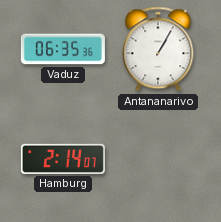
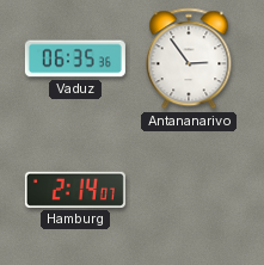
Antananarivo: 1:05 -> 2:54 (189, 58)
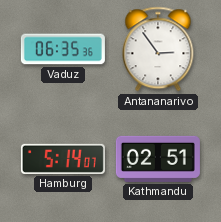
Hamburg: 2:14 -> 5:14 (63, 159)
Kathmandu: none -> 02:51 (158, 159)
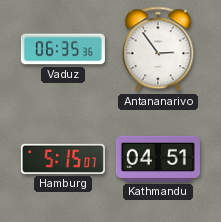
Hamburg: 5:14 -> 5:15 (63, 159)
Kathmandu: 02:51 -> 04:51 (158, 159)
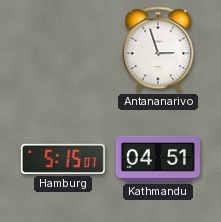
Vaduz: 06:35 -> none (63, 49)
Antananarivo: 2:54 -> 2:57 (158, 49)
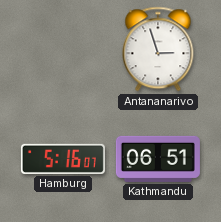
Hamburg: 5:15 -> 5:16 (63, 159)
Kathmandu: 04:51 -> 06:51 (158, 159)
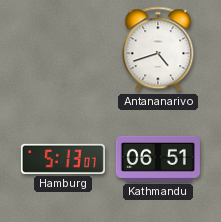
Antananarivo: 2:57 -> 4:42 (158, 49)
Hamburg: 5:16 -> 5:13 (63, 159)
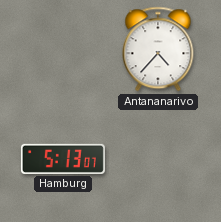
Antananarivo: 4:42 -> 4:37 (158, 49)
Kathmandu: 06:51 -> none (158, 159)
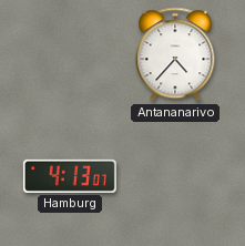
Hamburg: 5:13 -> 4:13 (70, 176)
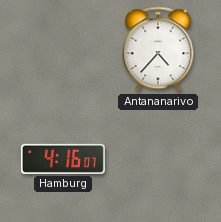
Hamburg: 4:13 -> 4:16 (63, 159)
